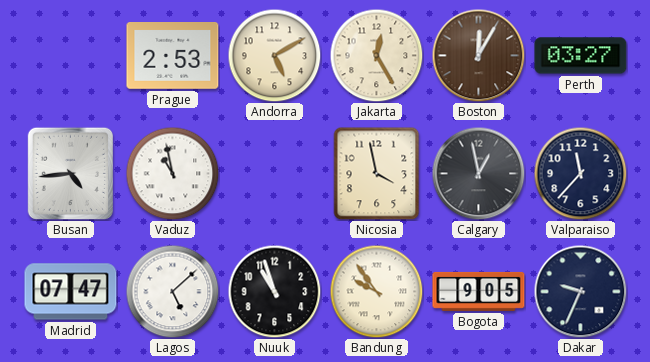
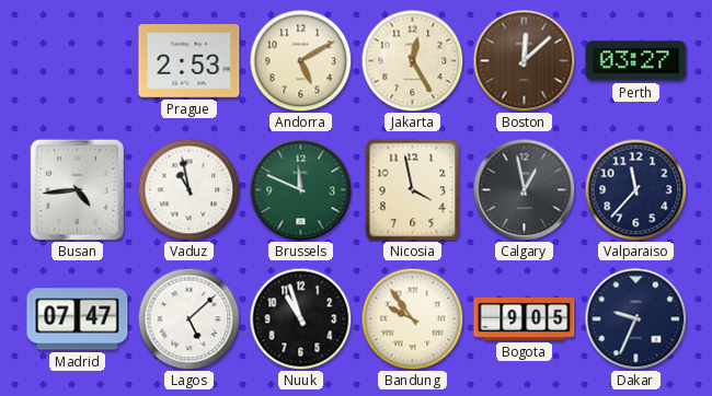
Boston: 12:05 -> 12:08 (524, 60)
Brussels: none -> 11:49 (300, 189)
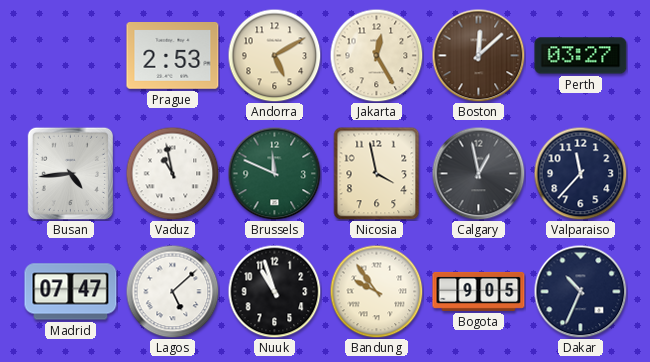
Dakar: 9:34 -> 10:34 (580, 291)
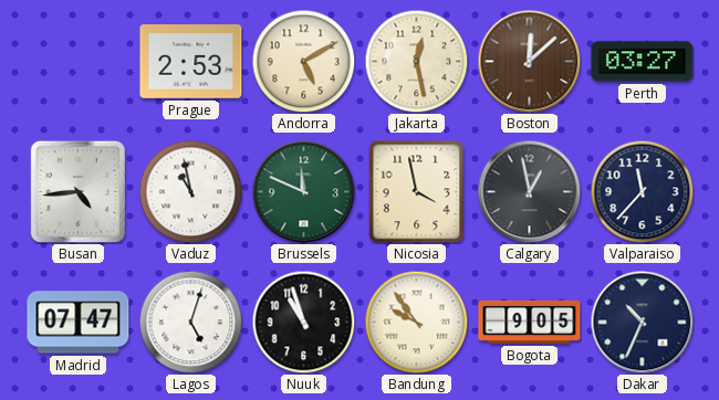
Jakarta: 12:25 -> 12:28 (416, 61)
Lagos: 5:08 -> 5:03 (190, 322)
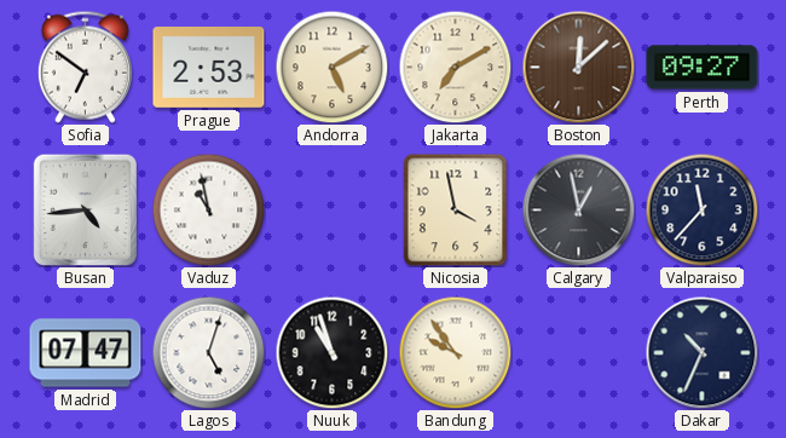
Sofia: none -> 6:51 (85, 67)
Jakarta: 12:28 -> 7:10 (455, 67)
Perth: 03:27 -> 09:27 (703, 68)
Brussels: 11:49 -> none (303, 191)
Bogota: 9:05 -> none (530, 322)
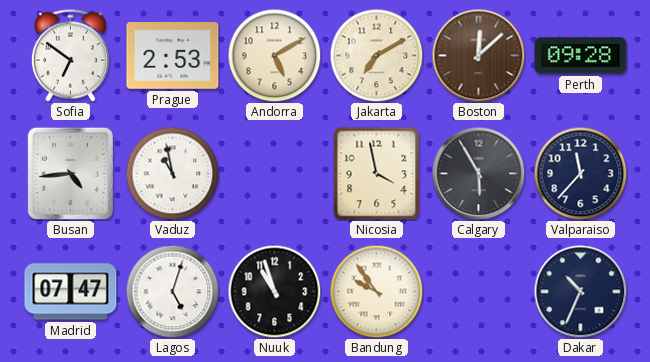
Perth: 09:27 -> 09:28 (581, 56)
Calgary: 12:58 -> 5:55 (478, 173)
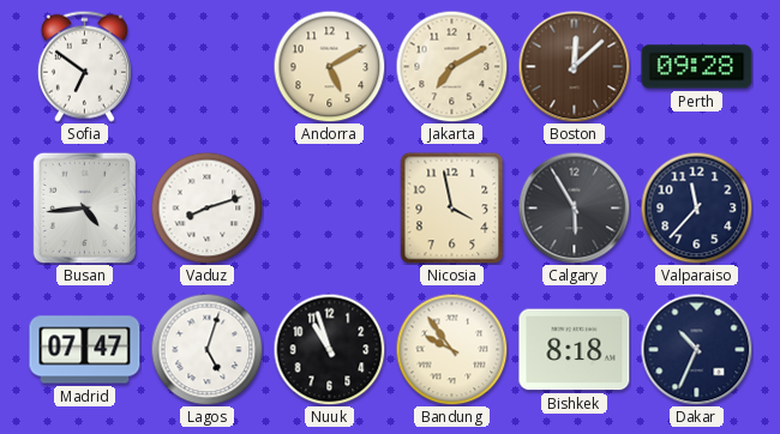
Prague: 2:53 -> none (173, 56)
Vaduz: 10:58 -> 8:12 (206, 207)
Bishkek: none -> 8:18 (575, 350)
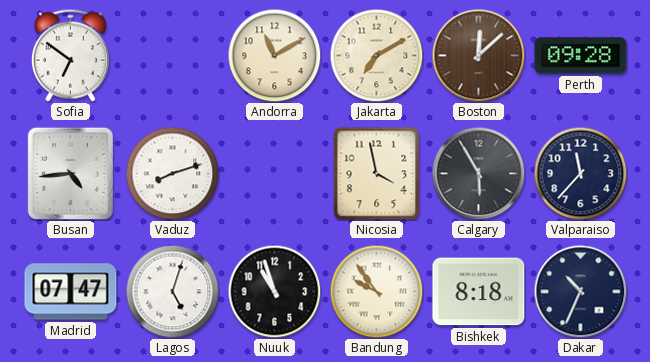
Andorra: 5:10 -> 11:10 (274, 55)
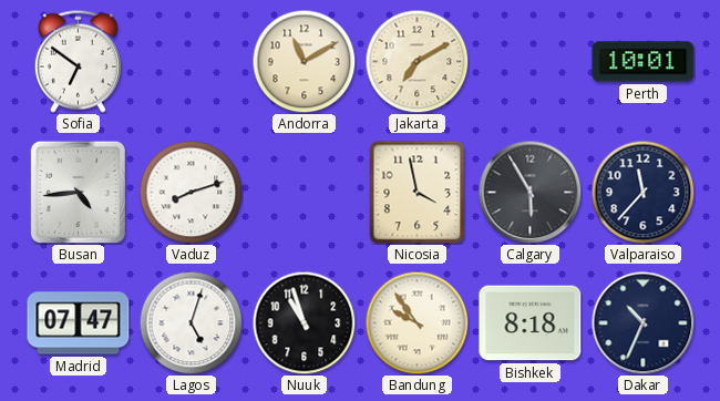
Boston: 12:08 -> none (478, 55)
Perth: 09:28 -> 10:01 (644, 62)
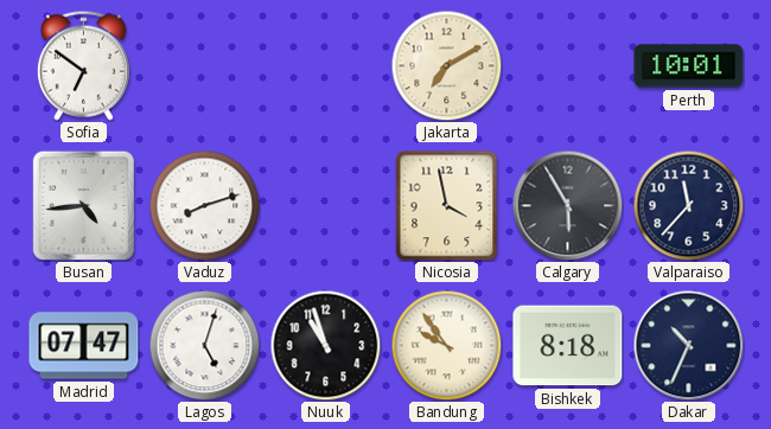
Andorra: 11:10 -> none (304, 61)
